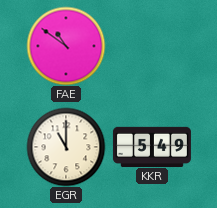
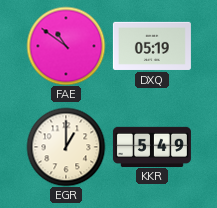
DXQ: none -> 05:19 (152, 46)
EGR: 11:00 -> 1:00 (66, 147)
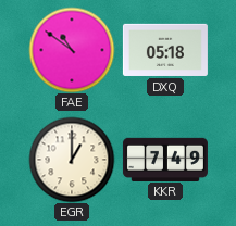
DXQ: 05:19 -> 05:18 (165, 50)
KKR: 5:49 -> 7:49 (165, 159)
